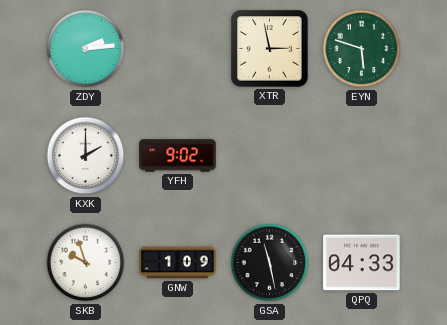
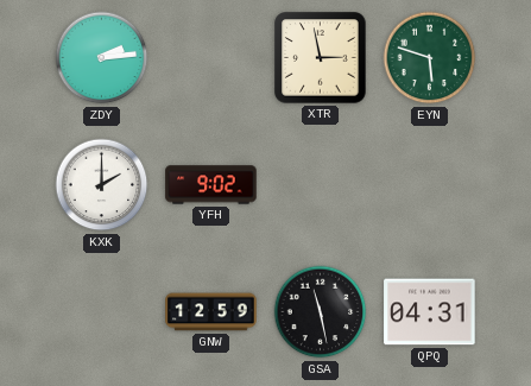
SKB: 9:57 -> none (86, 263)
GNW: 1:09 -> 12:59 (211, 312)
QPQ: 04:33 -> 04:31 (430, 312)
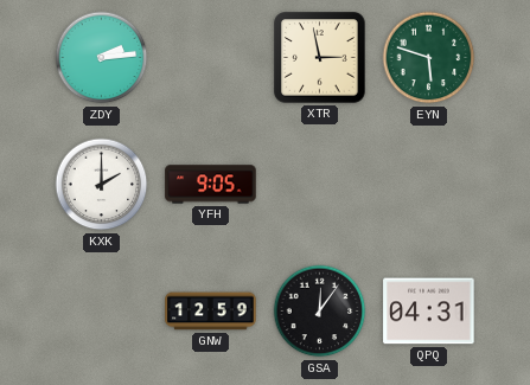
YFH: 9:02 -> 9:05 (211, 185)
GSA: 11:28 -> 12:06 (320, 312)
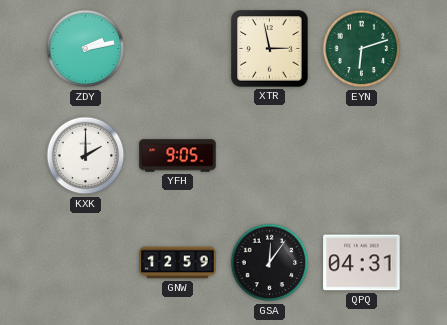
ZDY: 2:14 -> 2:13 (86, 49)
EYN: 5:48 -> 6:12 (362, 49)
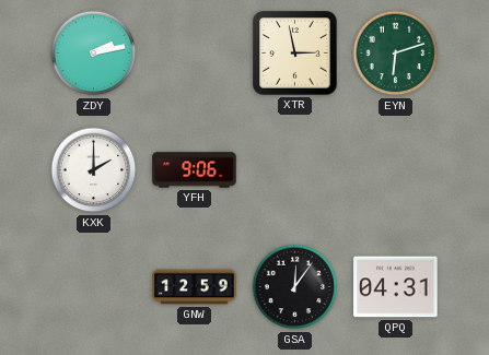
YFH: 9:05 -> 9:06 (195, 170)
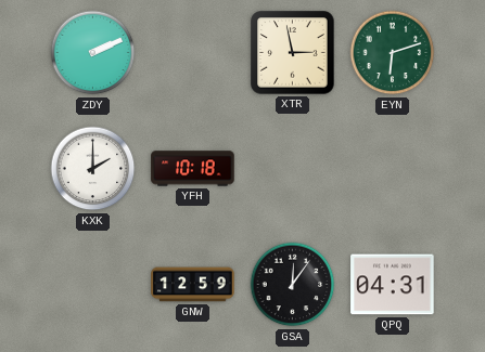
ZDY: 2:13 -> 2:11 (93, 53)
YFH: 9:06 -> 10:18 (193, 169)
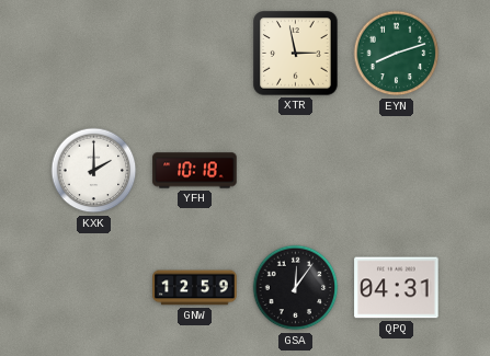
ZDY: 2:11 -> none (93, 53)
EYN: 6:12 -> 8:12 (397, 54)
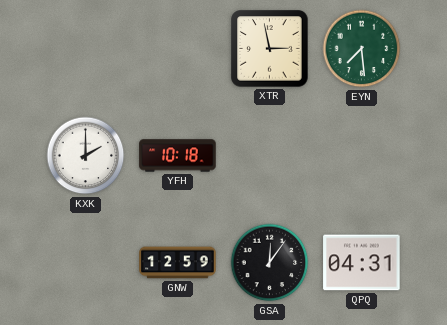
EYN: 8:12 -> 7:29 (362, 49)
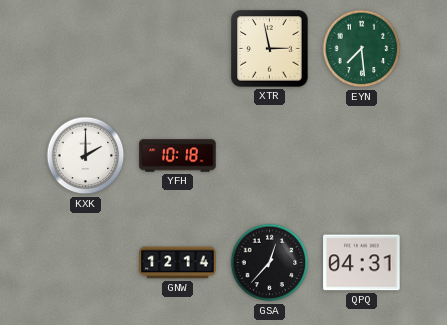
GNW: 12:59 -> 12:14 (178, 263)
GSA: 12:06 -> 12:37 (270, 263)
